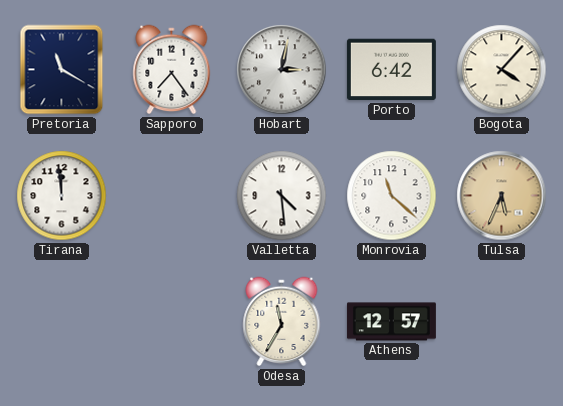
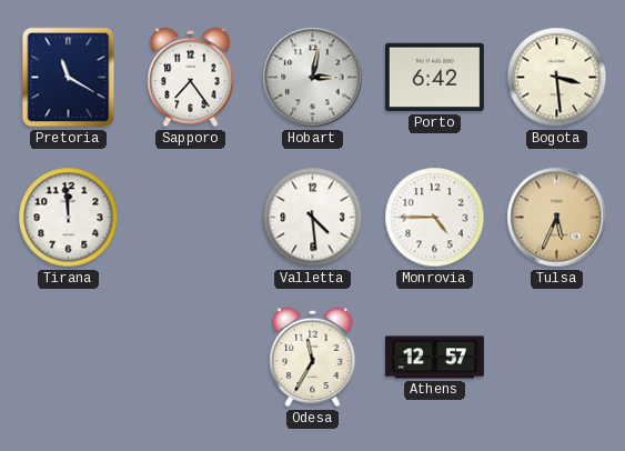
Bogota: 4:07 -> 3:29 (557, 78)
Monrovia: 11:22 -> 4:45 (435, 218)
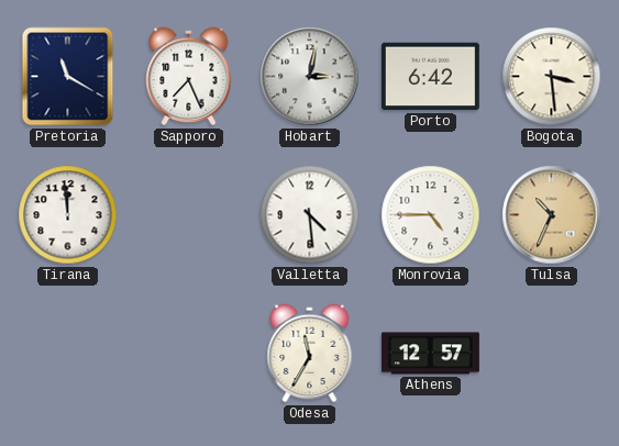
Sapporo: 7:24 -> 7:26 (189, 77)
Tulsa: 5:34 -> 10:34 (552, 215)
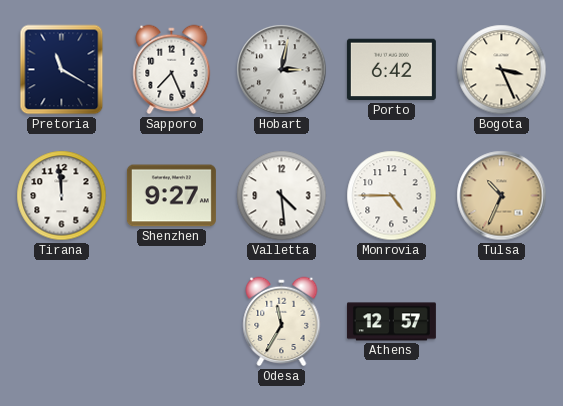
Bogota: 3:29 -> 3:26 (502, 70)
Shenzhen: none -> 9:27 (171, 196)
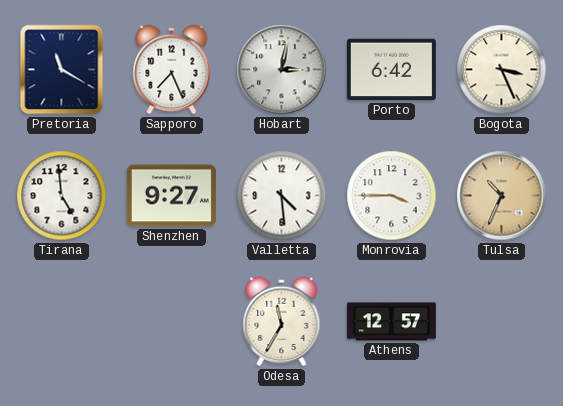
Tirana: 11:59 -> 4:59 (62, 196)
Monrovia: 4:45 -> 3:45 (392, 196)
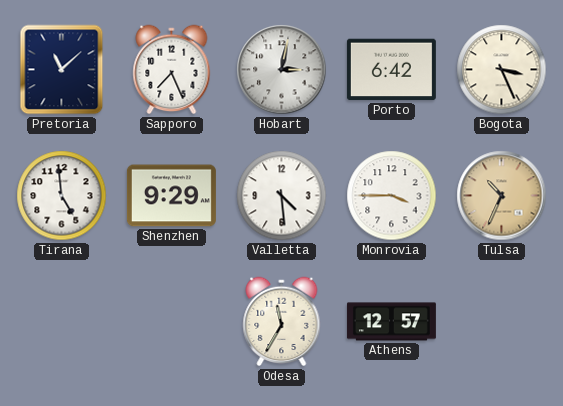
Pretoria: 11:20 -> 11:08 (62, 70)
Shenzhen: 9:27 -> 9:29 (171, 196)
